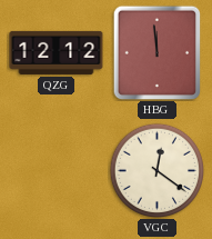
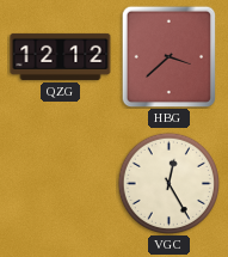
HBG: 11:59 -> 3:38 (170, 56)
VGC: 12:21 -> 12:25 (168, 183)
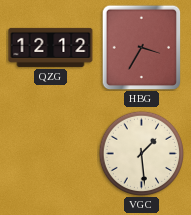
HBG: 3:38 -> 3:35 (142, 47)
VGC: 12:25 -> 1:29 (141, 153)
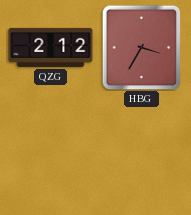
QZG: 12:12 -> 2:12 (51, 47)
VGC: 1:29 -> none (141, 153)
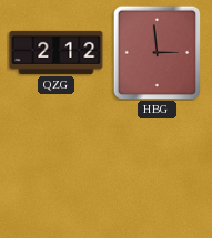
HBG: 3:35 -> 2:59 (158, 52)
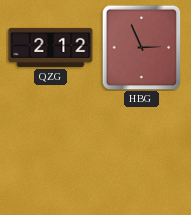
HBG: 2:59 -> 2:56 (142, 47)
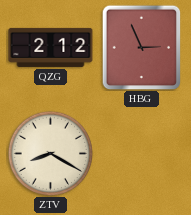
ZTV: none -> 8:20 (50, 153)
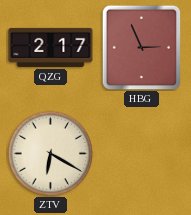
QZG: 2:12 -> 2:17 (51, 47)
ZTV: 8:20 -> 6:20 (50, 153)
